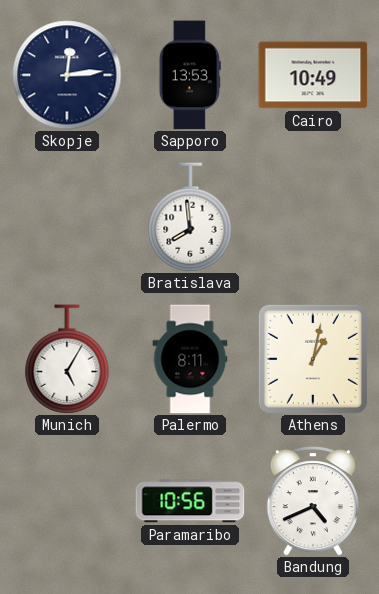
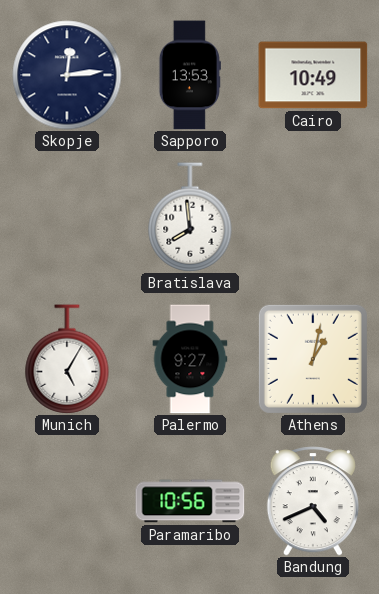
Palermo: 8:11 -> 9:27 (190, 359)
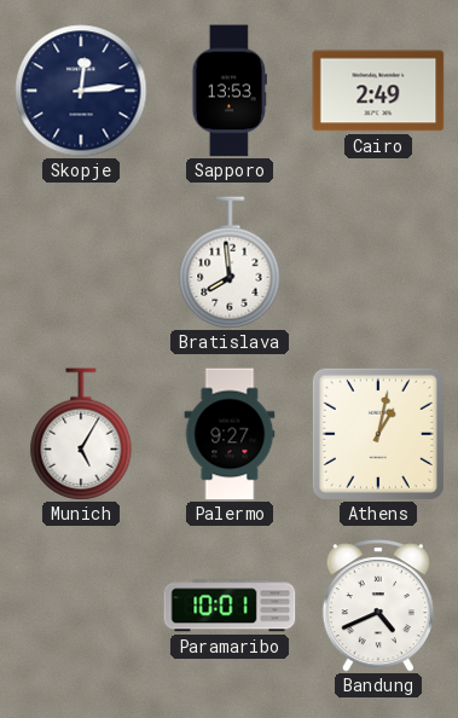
Cairo: 10:49 -> 2:49 (378, 91)
Paramaribo: 10:56 -> 10:01 (230, 606)
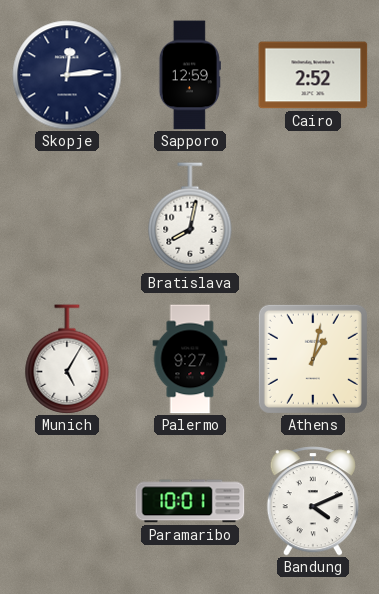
Sapporo: 13:53 -> 12:59 (190, 75)
Cairo: 2:49 -> 2:52 (313, 75)
Bratislava: 7:59 -> 8:02 (190, 217)
Bandung: 4:41 -> 4:11 (313, 501)
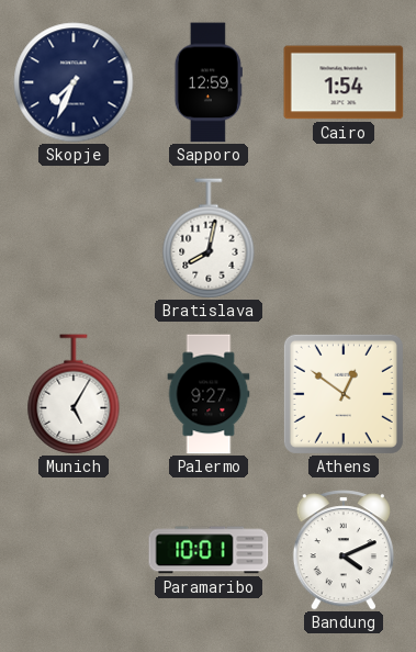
Skopje: 12:14 -> 7:34 (74, 82)
Cairo: 2:52 -> 1:54 (344, 82)
Athens: 1:02 -> 12:51 (344, 394)
